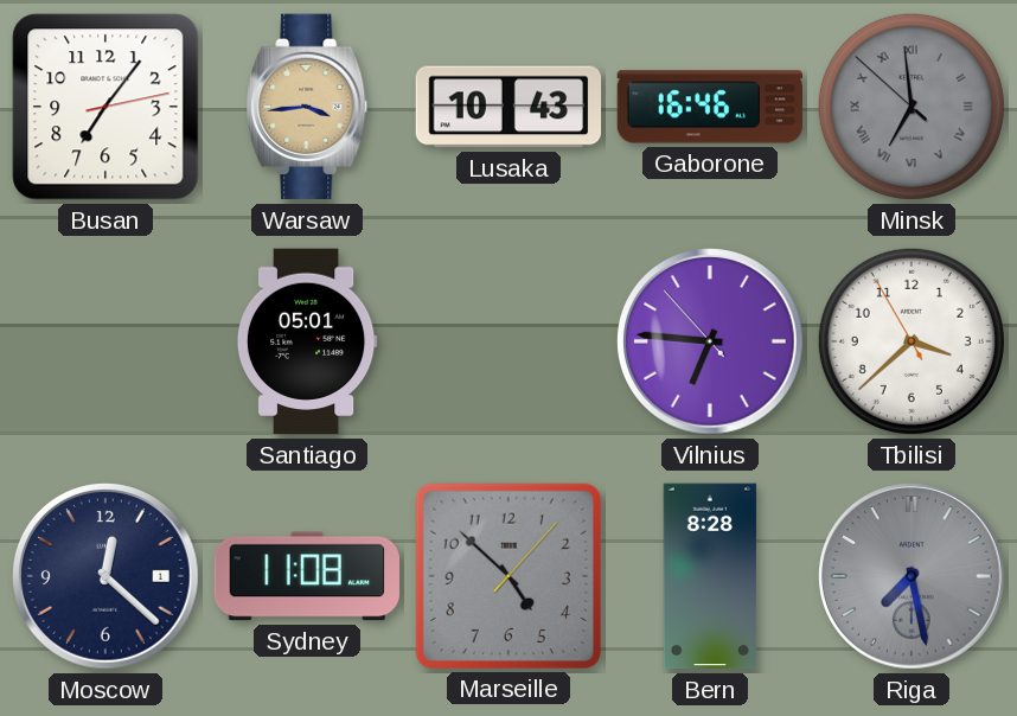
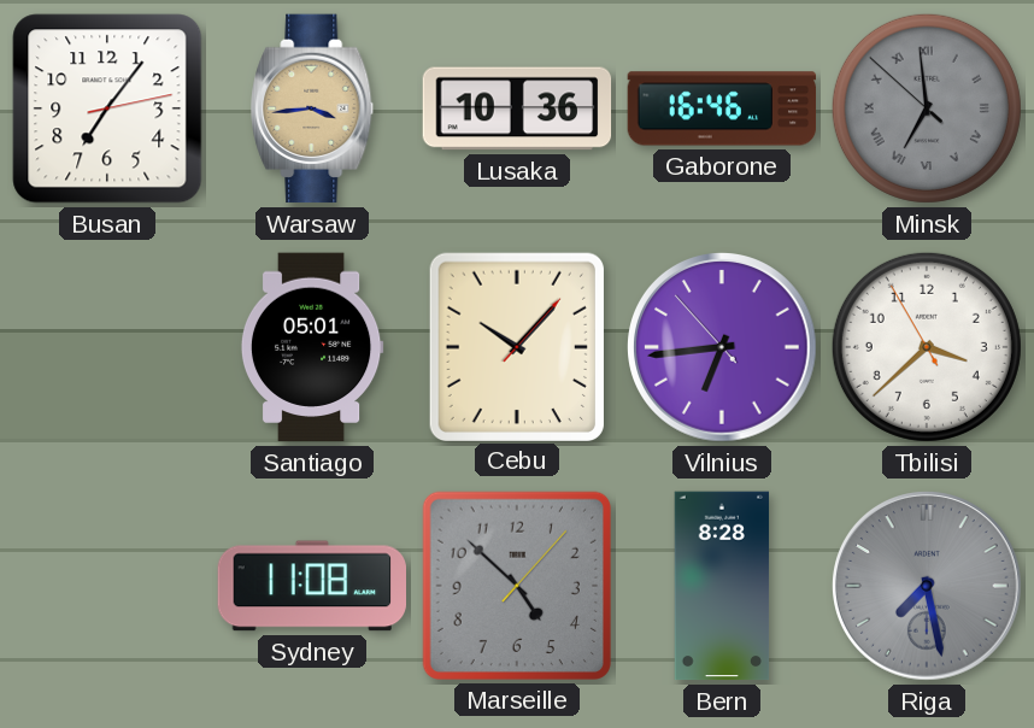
Lusaka: 10:43 -> 10:36 (517, 108)
Cebu: none -> 10:07 (517, 346)
Vilnius: 6:45 -> 6:43 (722, 347)
Moscow: 12:22 -> none (105, 576)
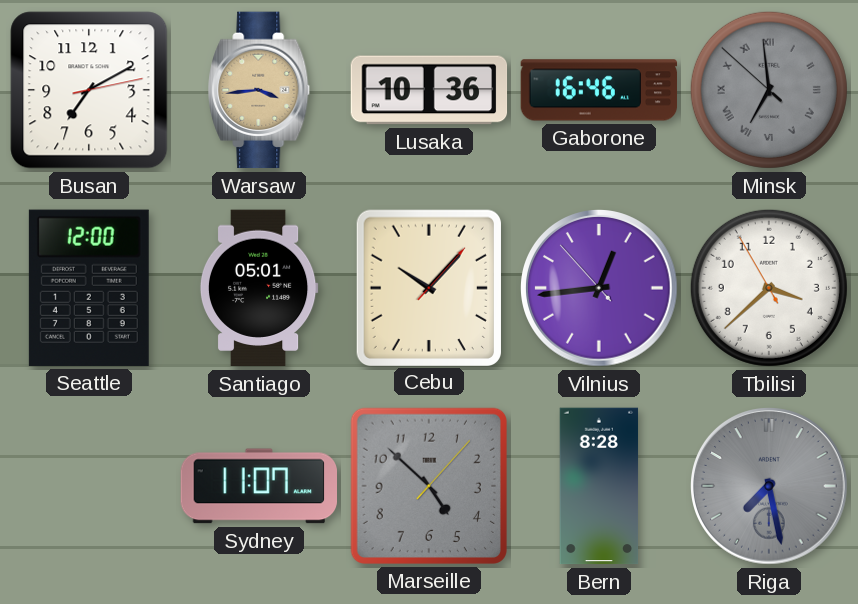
Busan: 7:06 -> 7:10 (89, 90)
Seattle: none -> 12:00 (89, 288)
Vilnius: 6:43 -> 12:43 (599, 288)
Sydney: 11:08 -> 11:07 (258, 486)
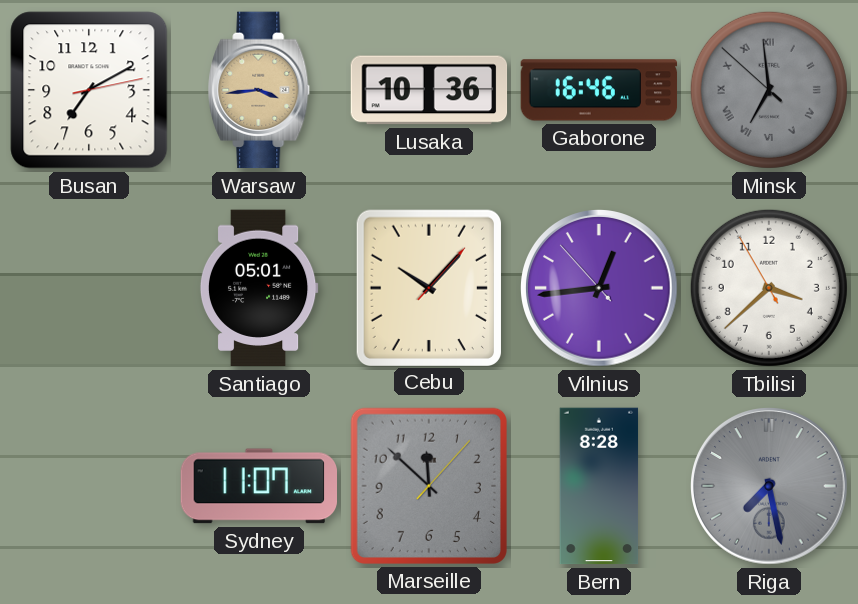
Seattle: 12:00 -> none (89, 288)
Marseille: 4:52 -> 11:52 (429, 486)
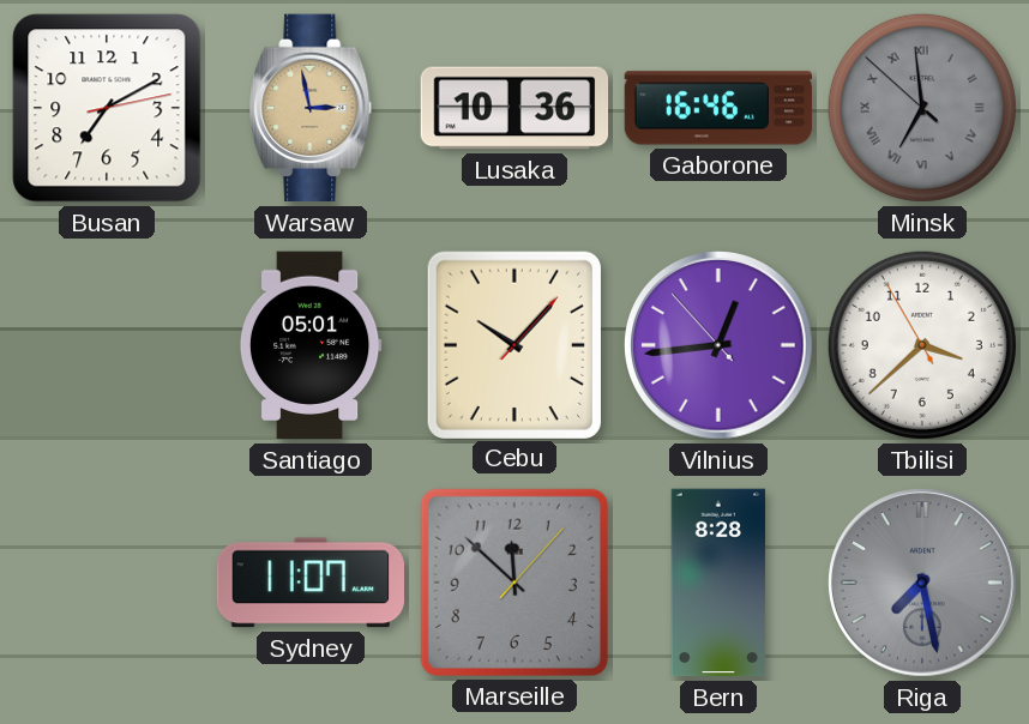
Warsaw: 3:44 -> 2:58 (312, 108)
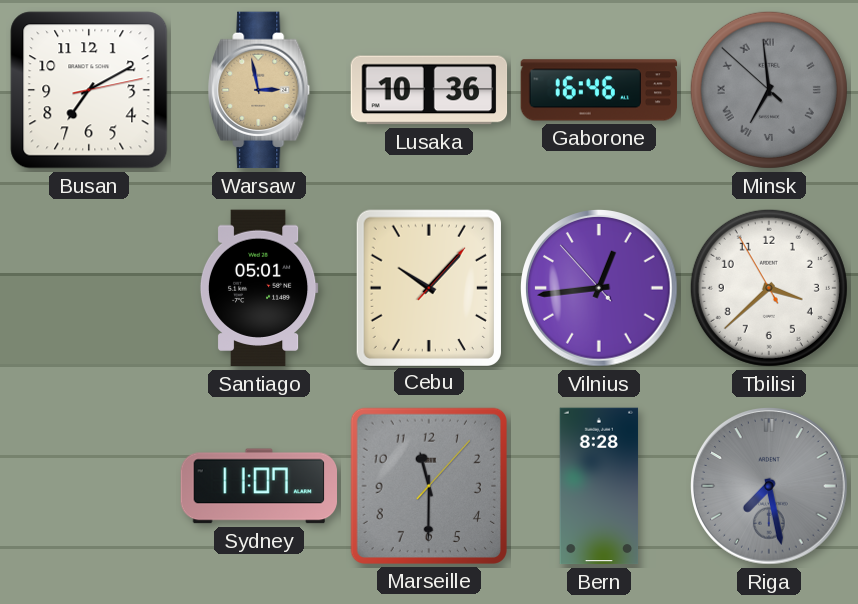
Marseille: 11:52 -> 11:30 (429, 486)
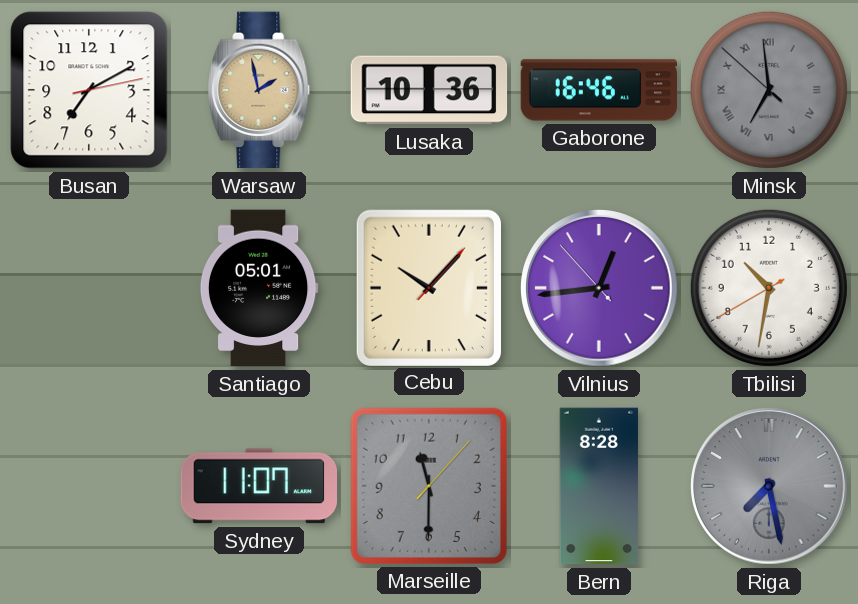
Warsaw: 2:58 -> 1:58 (260, 90)
Tbilisi: 3:37 -> 10:31 (769, 288)
